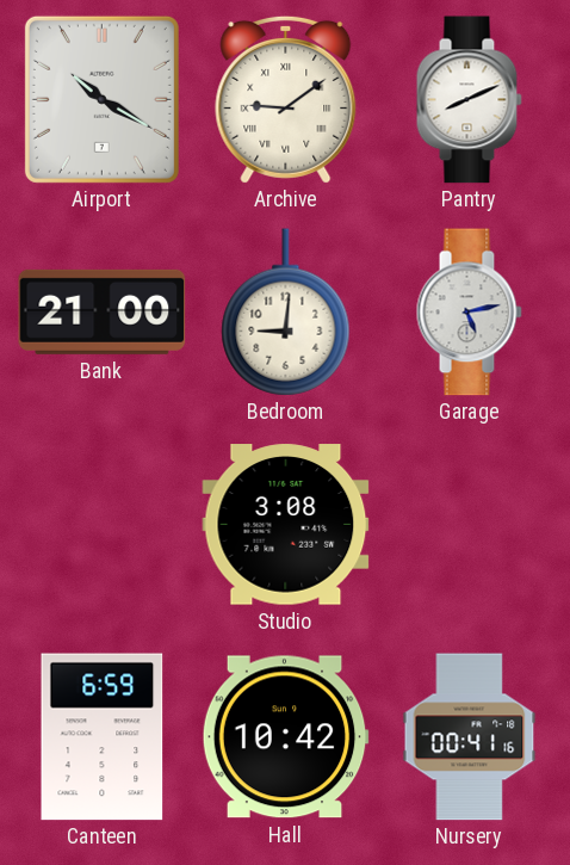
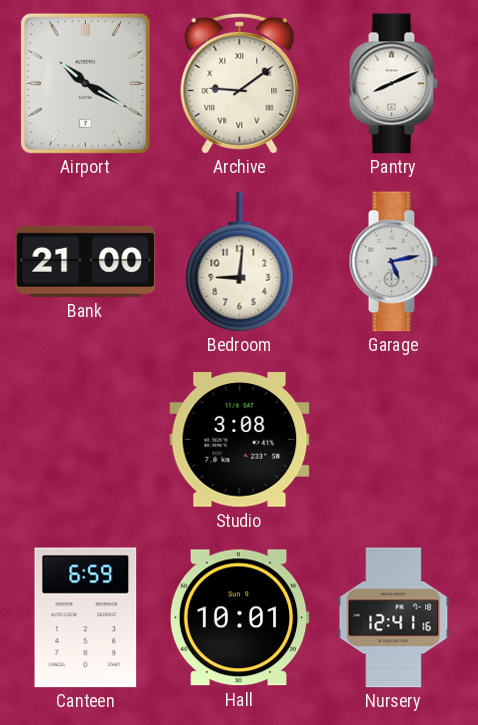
Hall: 10:42 -> 10:01 (239, 618)
Nursery: 00:41 -> 12:41 (394, 618)
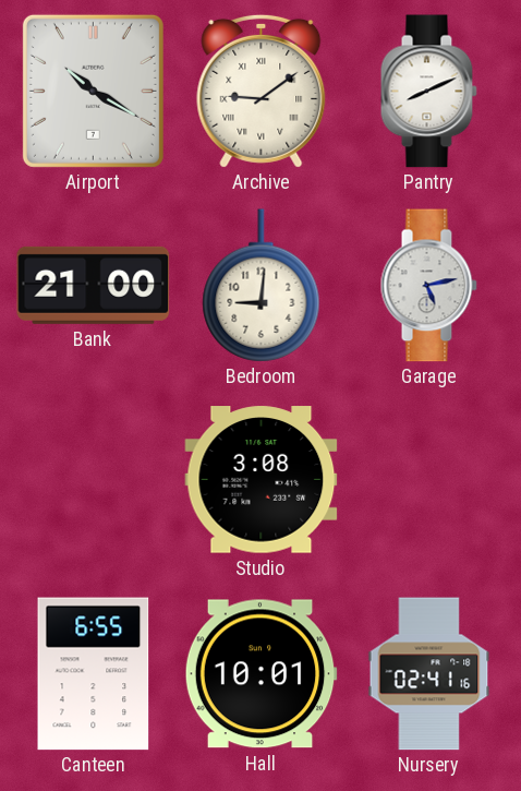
Canteen: 6:59 -> 6:55 (94, 674)
Nursery: 12:41 -> 02:41 (429, 674)
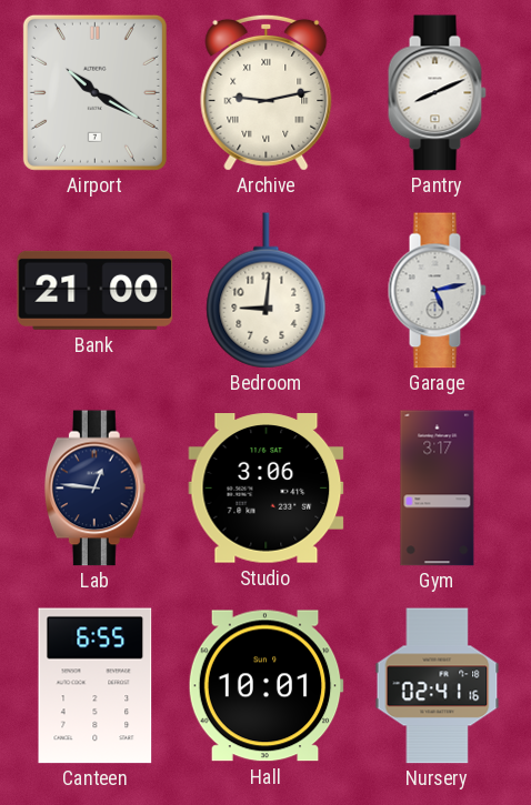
Archive: 9:09 -> 9:13 (267, 92)
Lab: none -> 12:46 (94, 489)
Studio: 3:08 -> 3:06 (267, 489)
Gym: none -> 3:17 (438, 489)
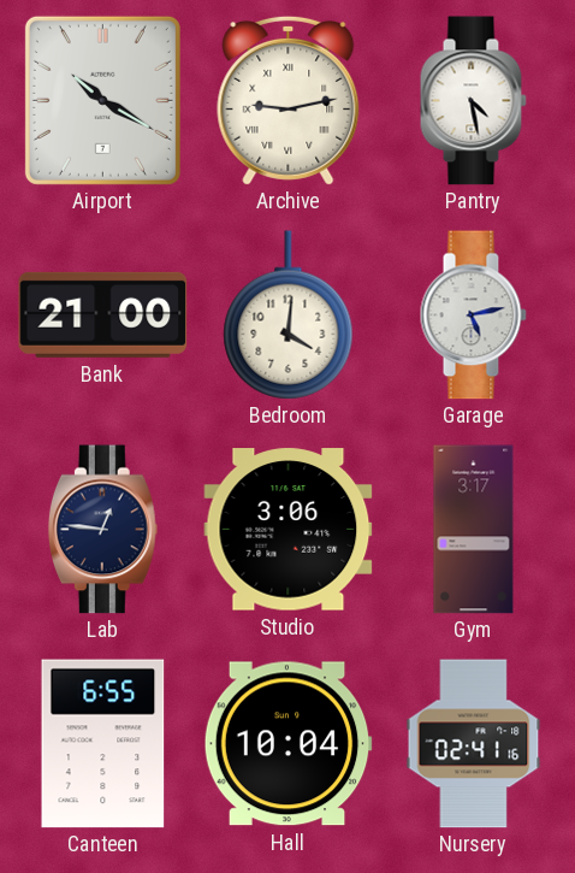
Pantry: 8:11 -> 4:28 (473, 101)
Bedroom: 9:01 -> 4:01 (289, 315)
Hall: 10:01 -> 10:04 (287, 744)
